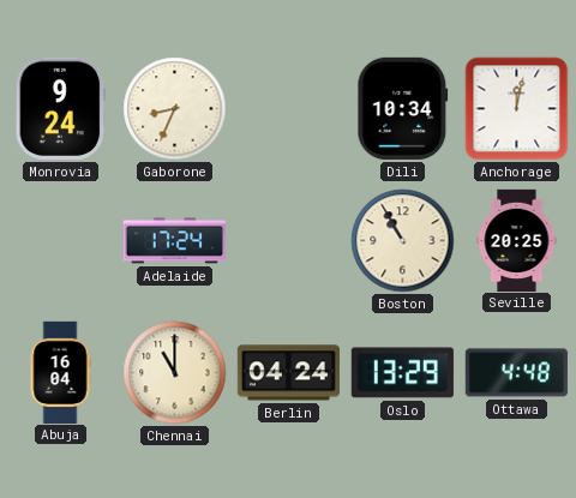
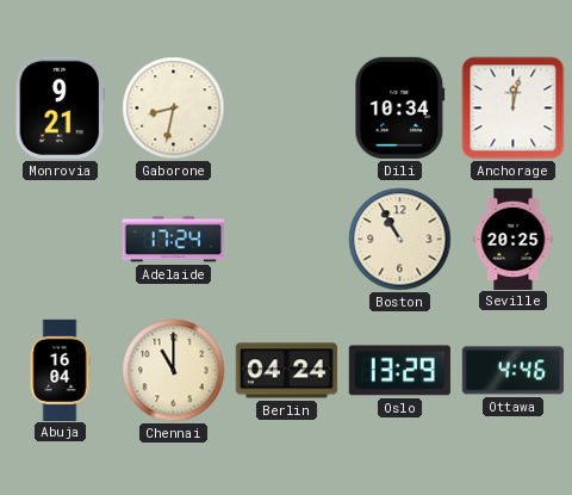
Monrovia: 9:24 -> 9:21 (61, 107)
Gaborone: 8:34 -> 8:32 (174, 109)
Ottawa: 4:48 -> 4:46 (512, 371)
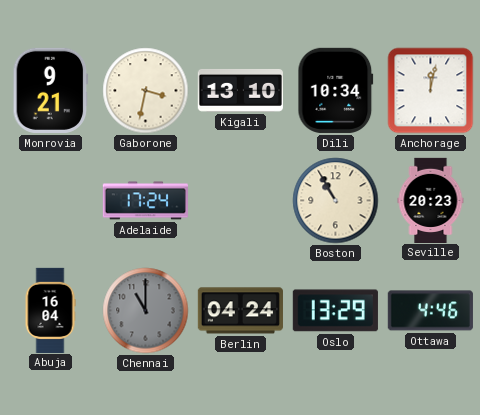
Gaborone: 8:32 -> 3:32 (146, 91)
Kigali: none -> 13:10 (240, 90)
Seville: 20:25 -> 20:23 (431, 200)
Chennai dial: cream -> grey (146, 311)
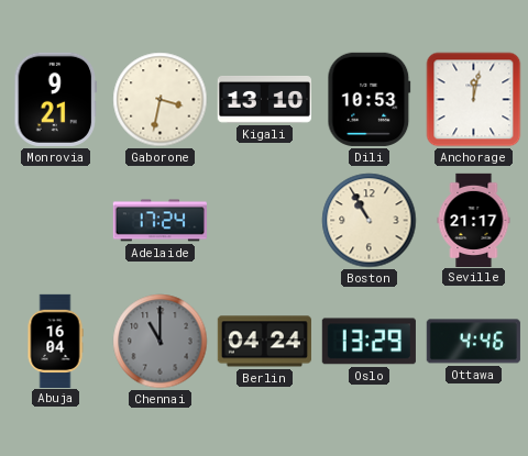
Dili: 10:34 -> 10:53 (370, 99)
Seville: 20:23 -> 21:17 (474, 220)
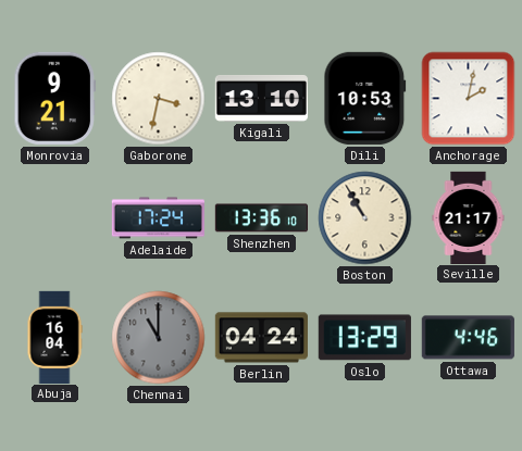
Anchorage: 12:02 -> 2:02 (469, 99)
Shenzhen: none -> 13:36 (261, 218)
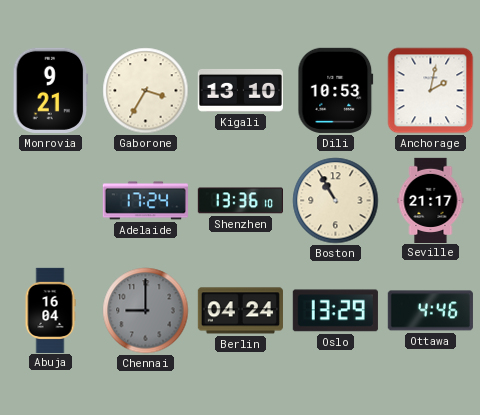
Gaborone: 3:32 -> 3:35 (146, 91)
Chennai: 11:00 -> 9:00 (146, 311)
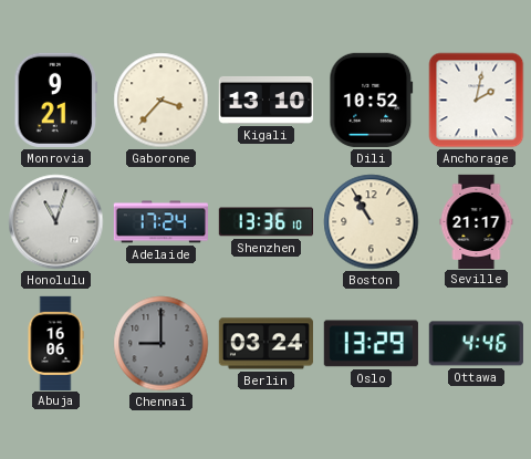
Gaborone: 3:35 -> 3:37 (162, 101)
Dili: 10:53 -> 10:52 (372, 100)
Honolulu: none -> 11:03 (56, 222)
Abuja: 16:04 -> 16:06 (55, 343)
Berlin: 04:24 -> 03:24 (265, 344)
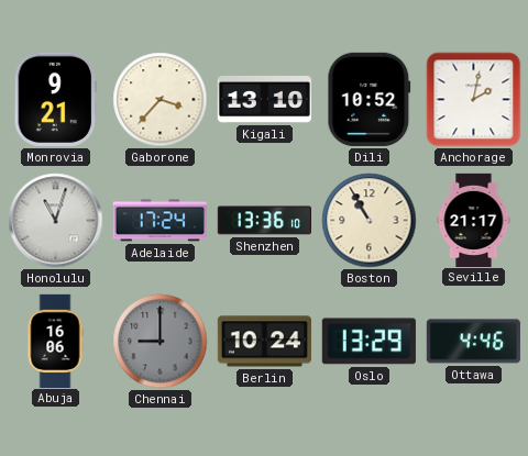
Berlin: 03:24 -> 10:24 (264, 342)
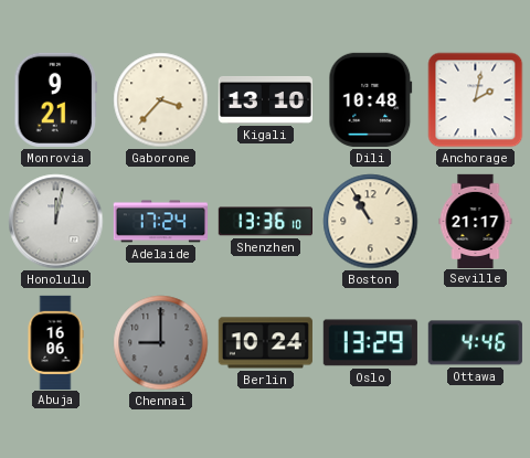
Dili: 10:52 -> 10:48 (371, 99)
Honolulu: 11:03 -> 12:02 (56, 222)
